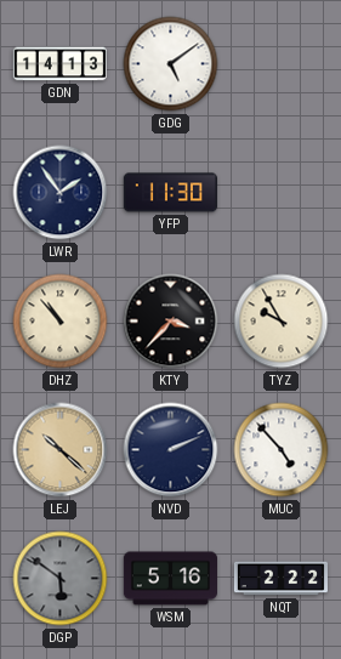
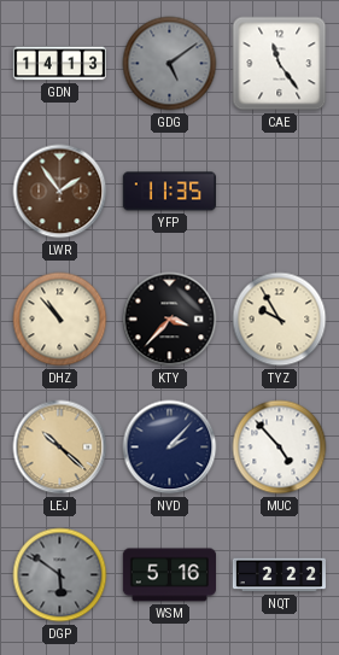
GDG dial: white -> grey (170, 64)
CAE: none -> 11:24 (280, 64)
LWR dial: navy -> brown (60, 192)
YFP: 11:30 -> 11:35 (169, 192)
NVD: 2:11 -> 2:07 (170, 448)
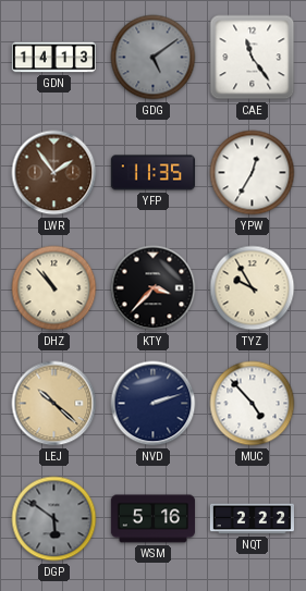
YPW: none -> 12:35 (253, 173)
NVD: 2:07 -> 2:12 (154, 404)
